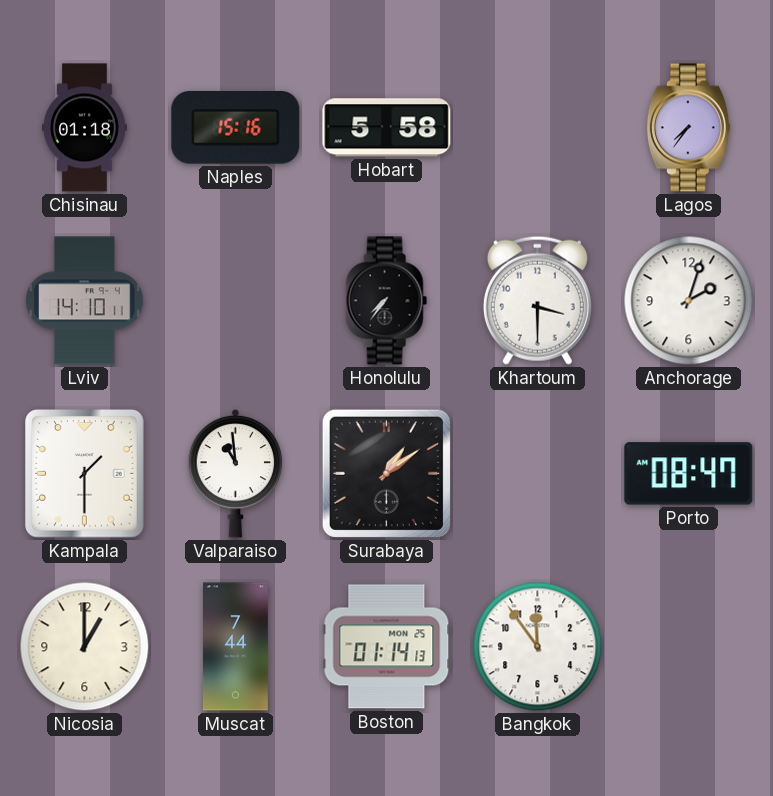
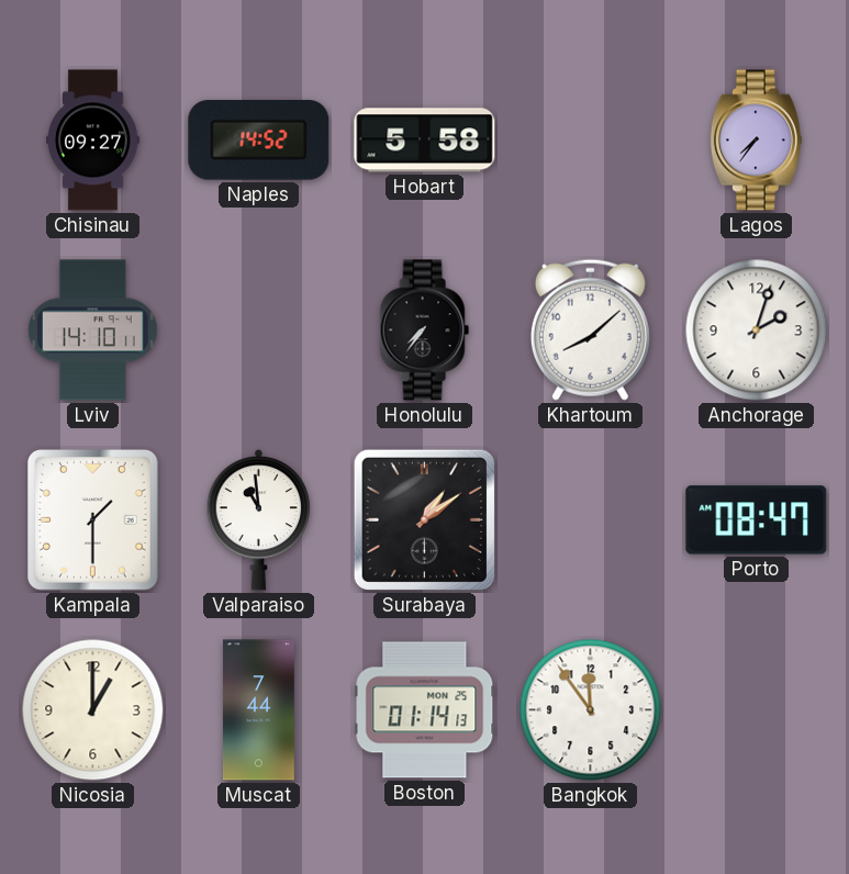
Chisinau: 01:18 -> 09:27 (93, 141)
Naples: 15:16 -> 14:52 (259, 141)
Khartoum: 3:30 -> 8:08 (590, 329)
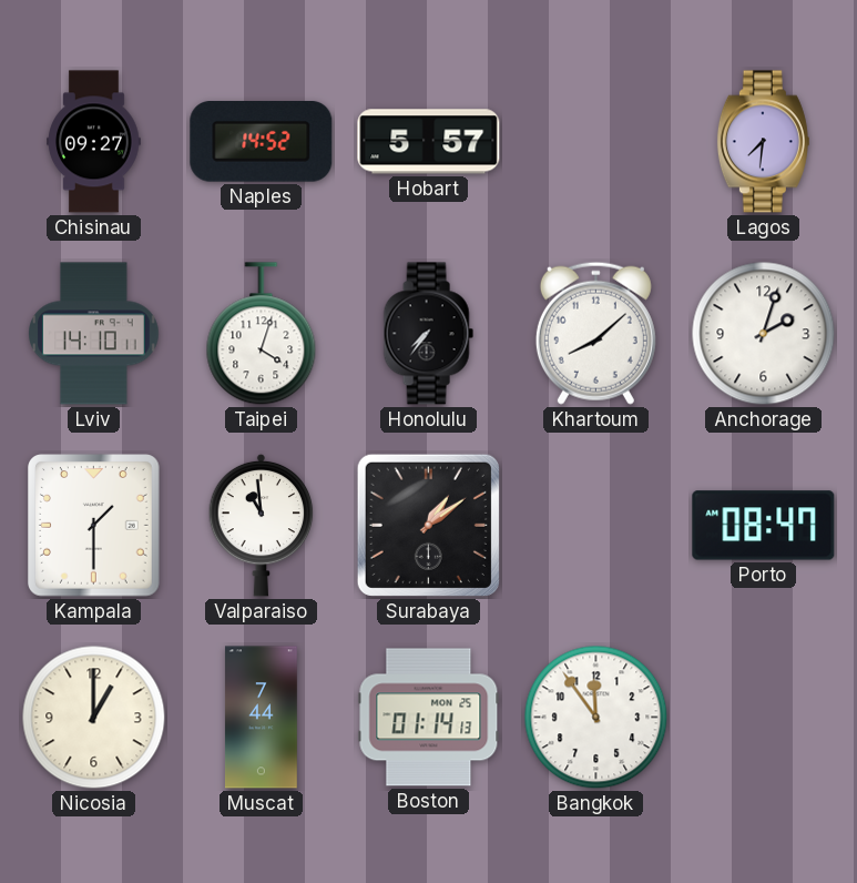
Hobart: 5:58 -> 5:57 (429, 142)
Lagos: 7:36 -> 7:31 (763, 142)
Taipei: none -> 4:03 (262, 334)
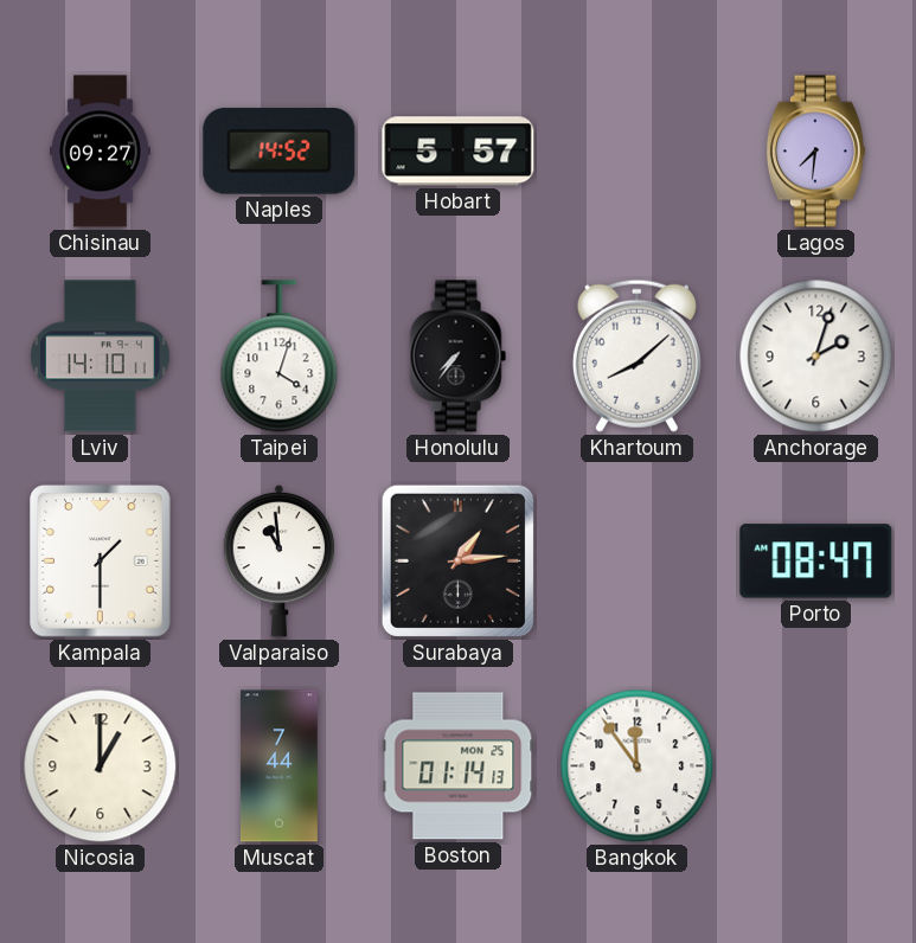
Surabaya: 1:09 -> 1:14 (457, 560)
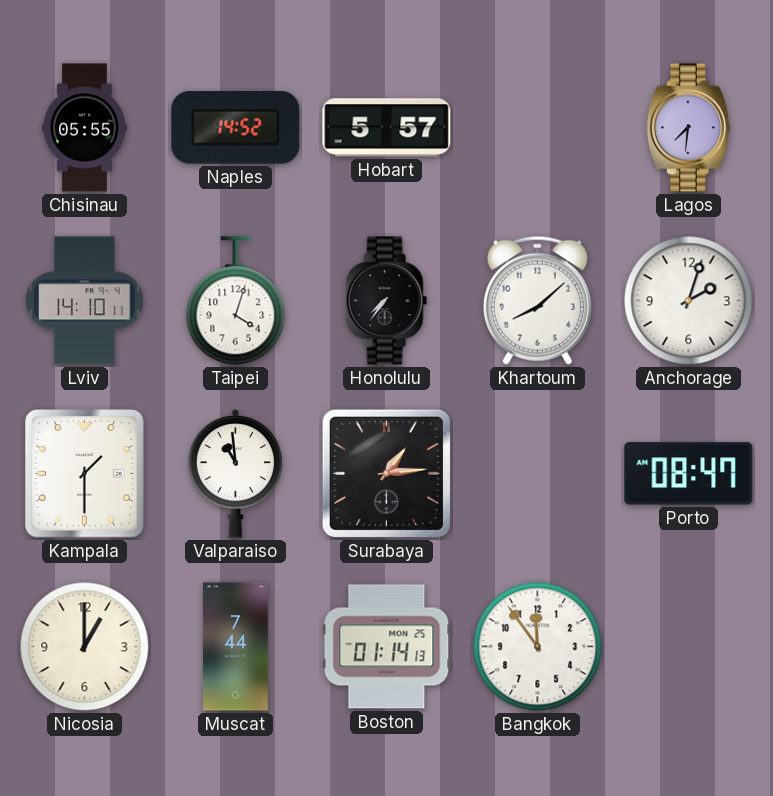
Chisinau: 09:27 -> 05:55 (85, 128)
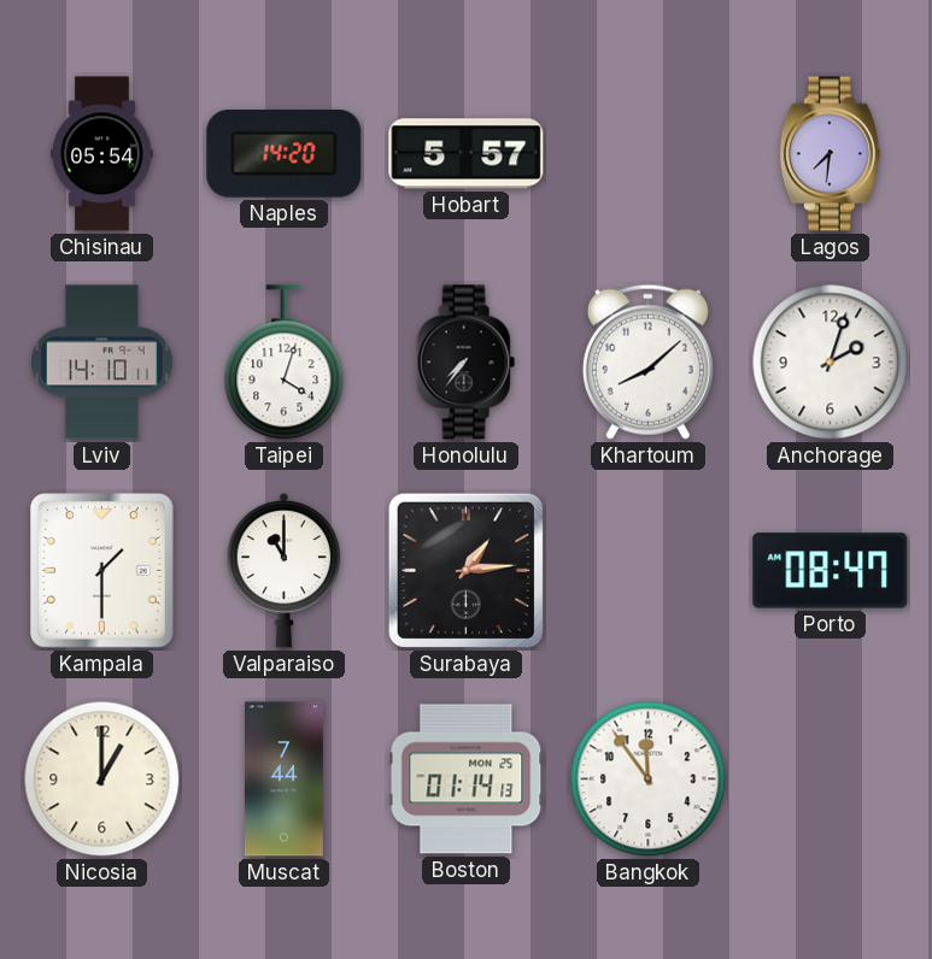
Chisinau: 05:55 -> 05:54 (102, 154)
Naples: 14:52 -> 14:20 (285, 154)
Valparaiso: 10:59 -> 11:00 (285, 570)
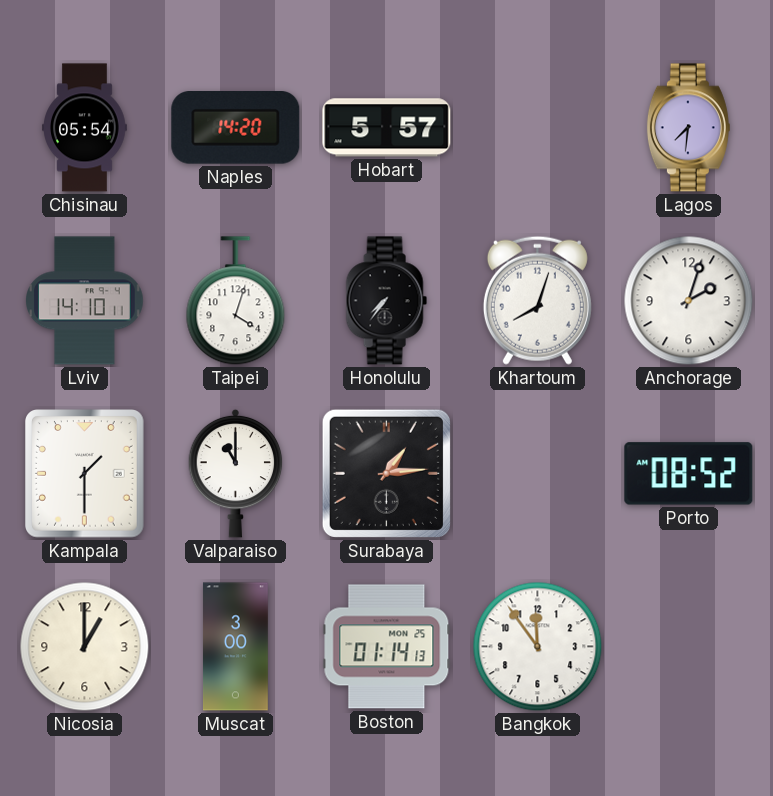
Khartoum: 8:08 -> 8:03 (537, 300)
Porto: 08:47 -> 08:52 (689, 474)
Muscat: 7:44 -> 3:00 (235, 647)
